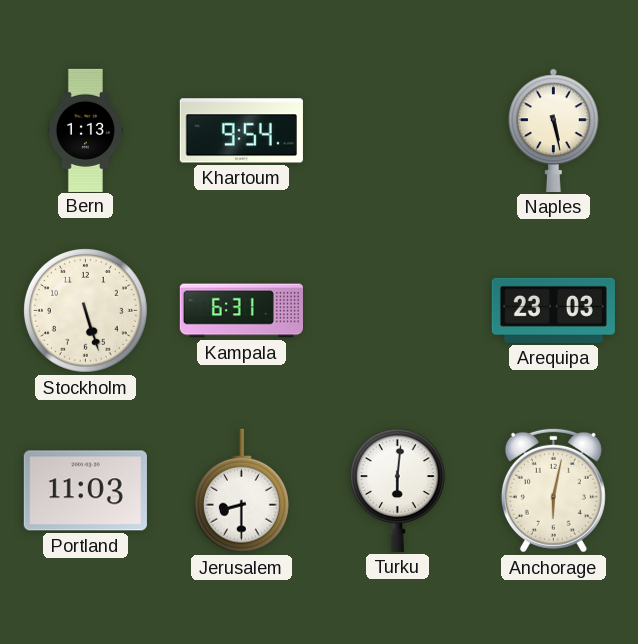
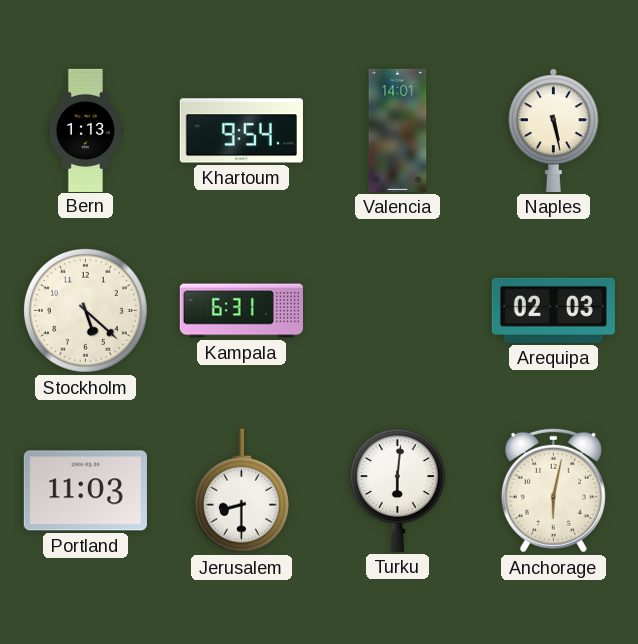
Valencia: none -> 14:01 (398, 130)
Stockholm: 5:27 -> 5:22 (85, 310)
Arequipa: 23:03 -> 02:03 (553, 310)
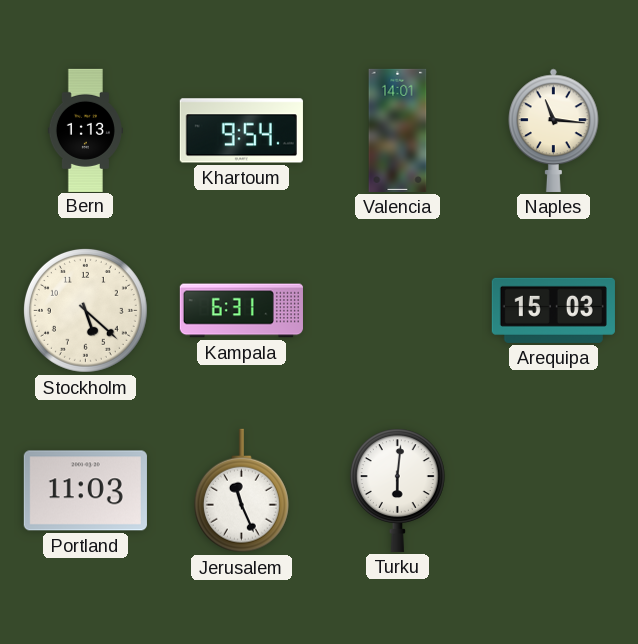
Naples: 5:28 -> 11:16 (554, 130)
Arequipa: 02:03 -> 15:03 (553, 310)
Jerusalem: 8:30 -> 11:26 (241, 491)
Anchorage: 6:02 -> none (553, 490)
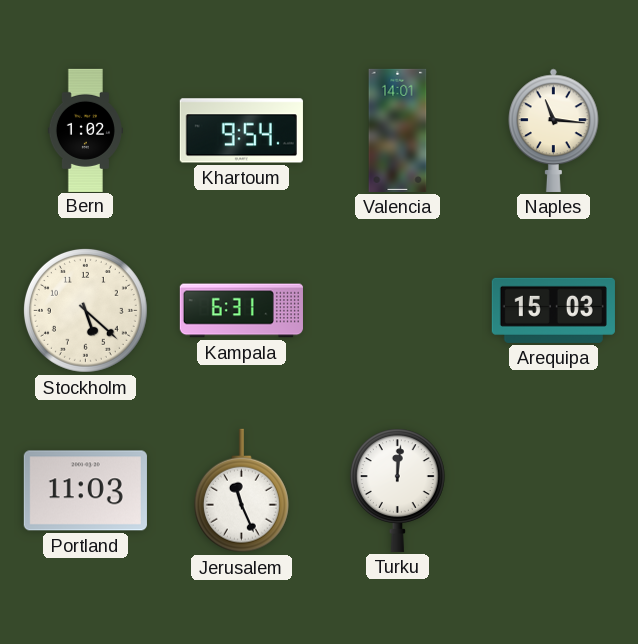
Bern: 1:13 -> 1:02 (85, 130)
Turku: 6:01 -> 12:01 (397, 490)
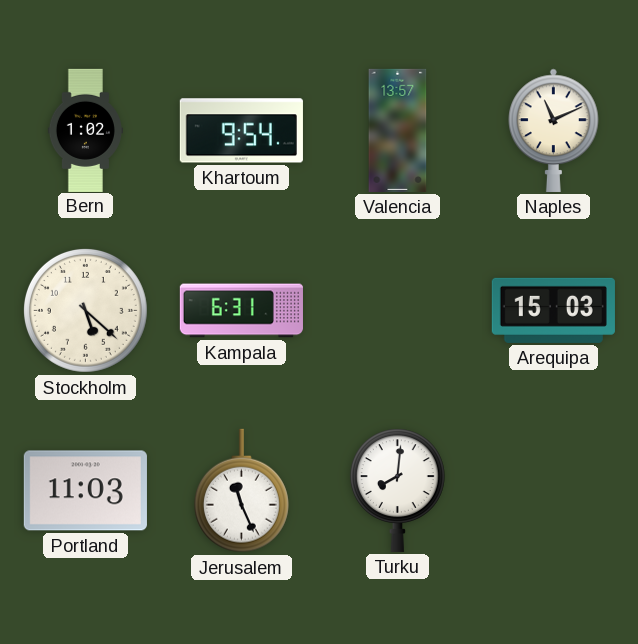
Valencia: 14:01 -> 13:57 (398, 130)
Naples: 11:16 -> 11:11 (554, 130)
Turku: 12:01 -> 8:01 (397, 490)
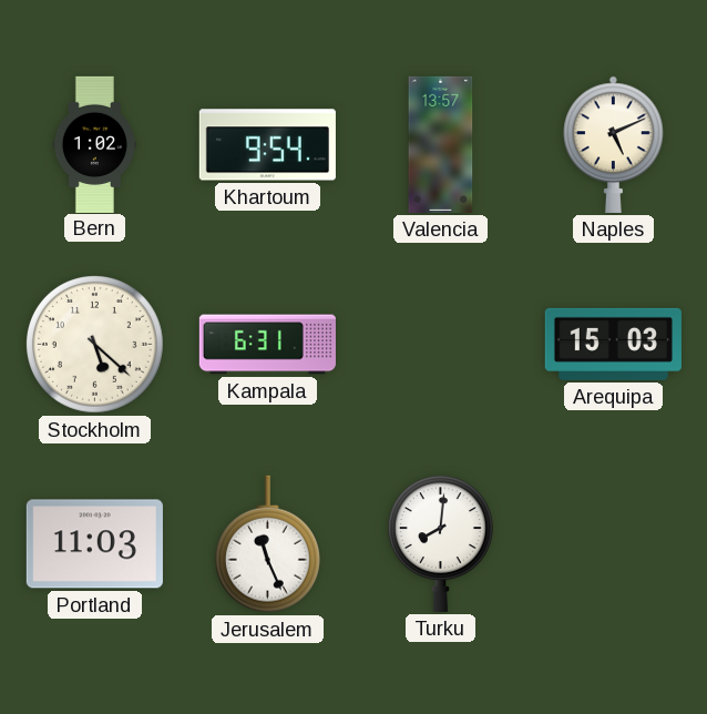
Naples: 11:11 -> 5:11 (614, 144)
